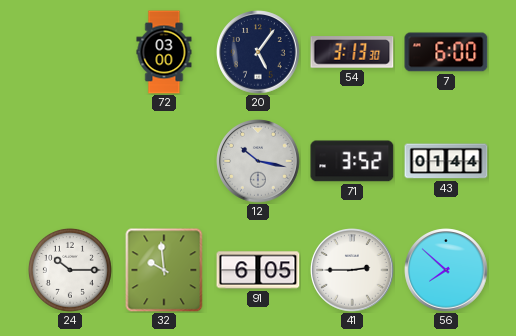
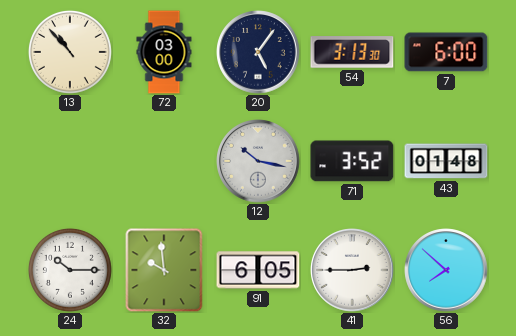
13: none -> 10:53 (70, 52)
43: 01:44 -> 01:48 (446, 161)
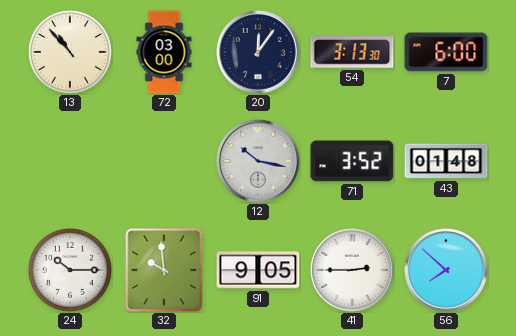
20: 5:06 -> 12:06 (258, 52)
91: 6:05 -> 9:05 (258, 270)
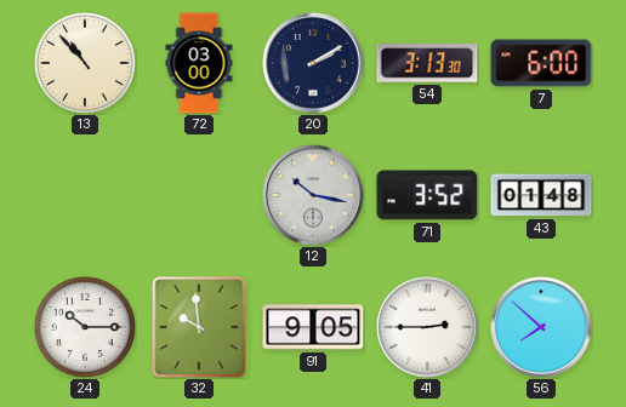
20: 12:06 -> 2:10 (313, 63)
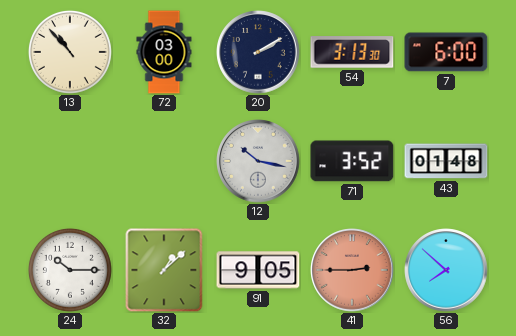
32: 9:59 -> 1:08 (164, 270)
41 dial: white -> salmon (352, 270)
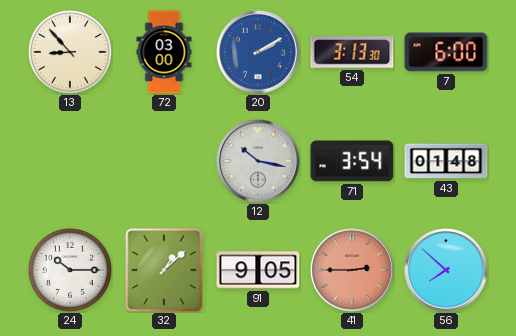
13: 10:53 -> 8:53 (70, 52)
20 dial: navy -> blue (258, 52)
71: 3:52 -> 3:54 (352, 161)
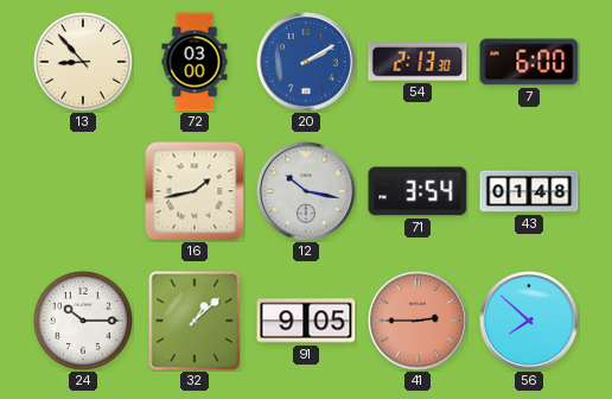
54: 3:13 -> 2:13 (417, 62)
16: none -> 1:43 (195, 191)
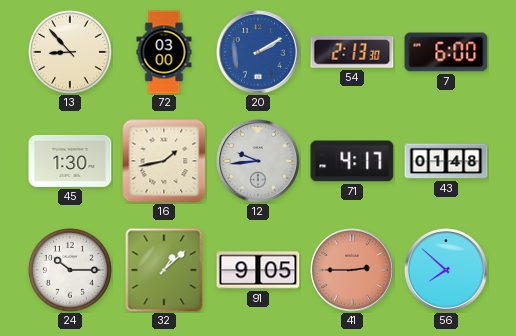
45: none -> 1:30 (70, 161)
12: 10:17 -> 9:44 (258, 161)
71: 3:54 -> 4:17 (352, 161)
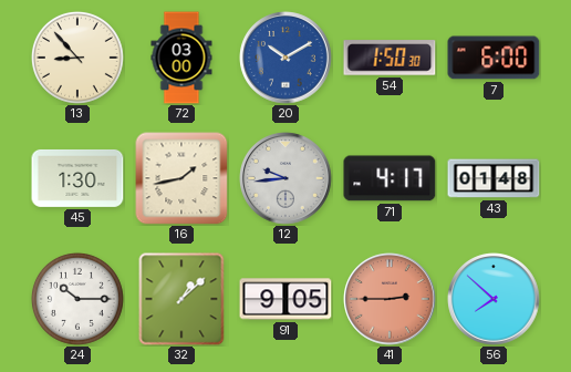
20: 2:10 -> 10:10 (285, 58)
54: 2:13 -> 1:50 (390, 58)
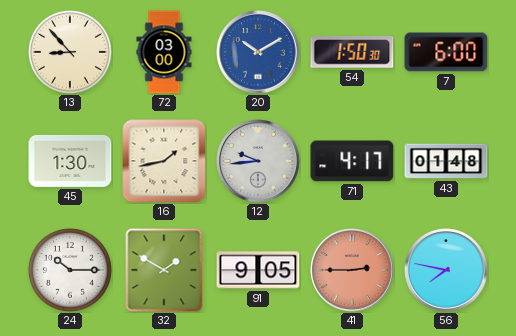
32: 1:08 -> 1:50 (164, 270)
56: 7:52 -> 7:47 (446, 270)
